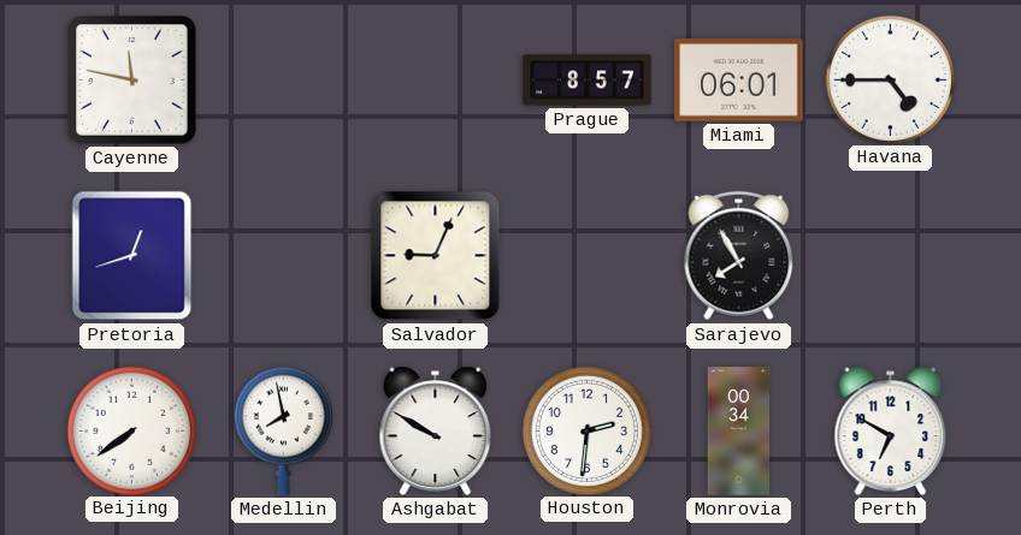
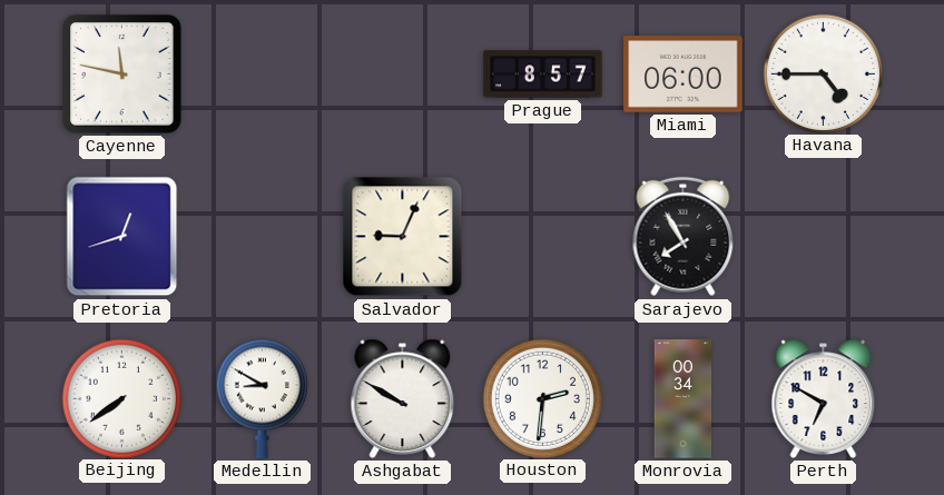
Miami: 06:01 -> 06:00 (684, 75)
Medellin: 7:58 -> 8:50 (262, 398)
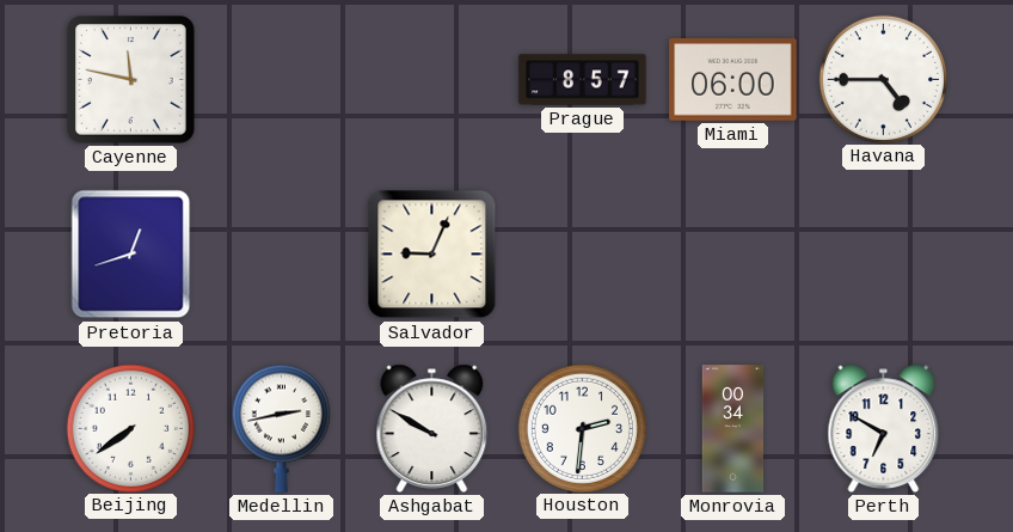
Sarajevo: 7:55 -> none (684, 237)
Medellin: 8:50 -> 2:43 (281, 428)
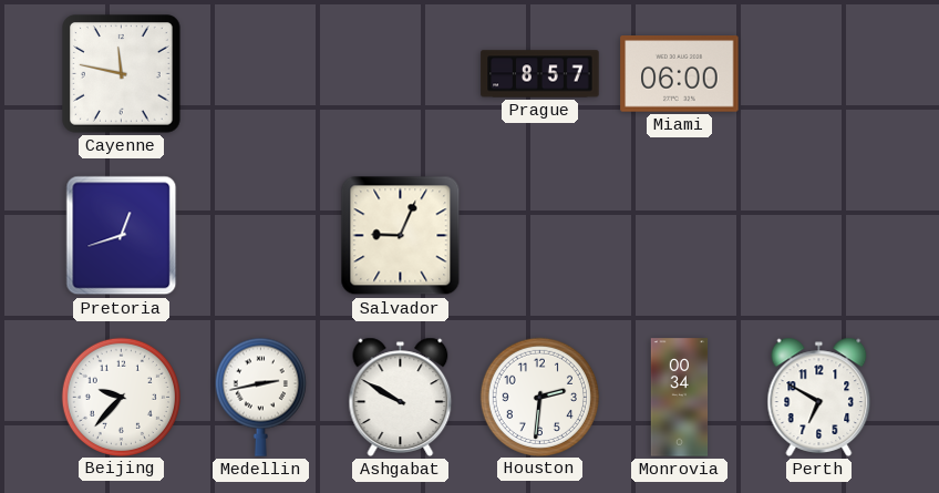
Havana: 4:45 -> none (883, 79)
Beijing: 7:39 -> 9:37 (121, 397)
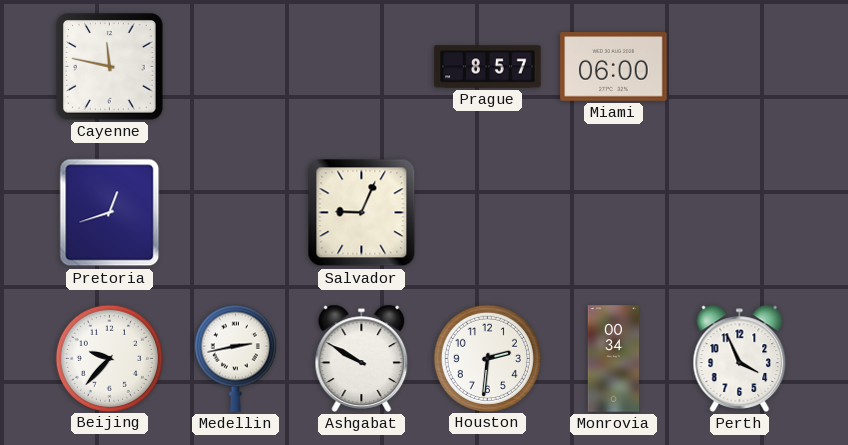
Perth: 6:50 -> 3:56 (740, 358)
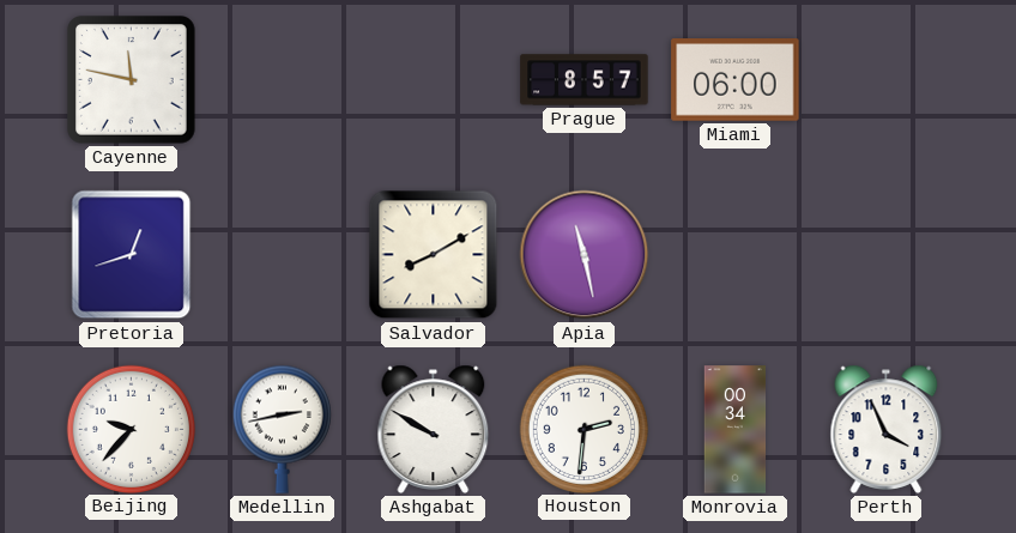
Salvador: 9:04 -> 8:10 (434, 255)
Apia: none -> 11:28 (585, 255)
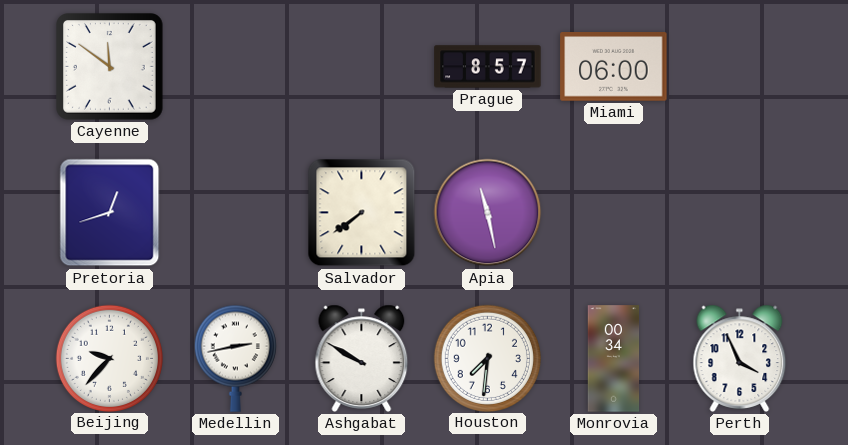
Cayenne: 11:47 -> 11:51 (110, 67)
Salvador: 8:10 -> 7:39 (362, 213)
Houston: 2:31 -> 7:31 (487, 358)
